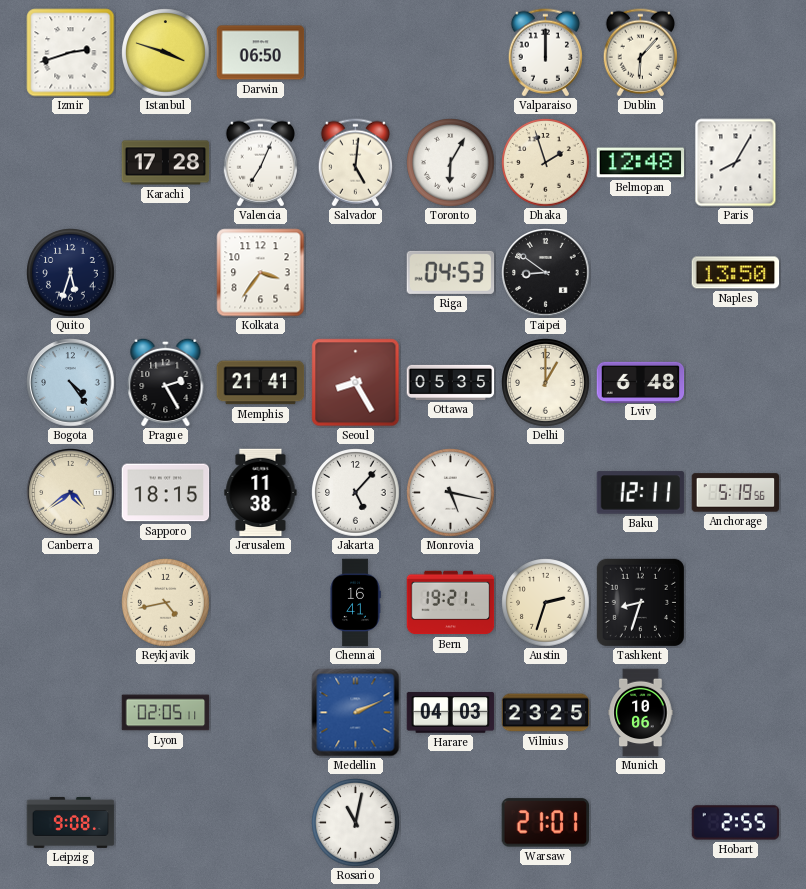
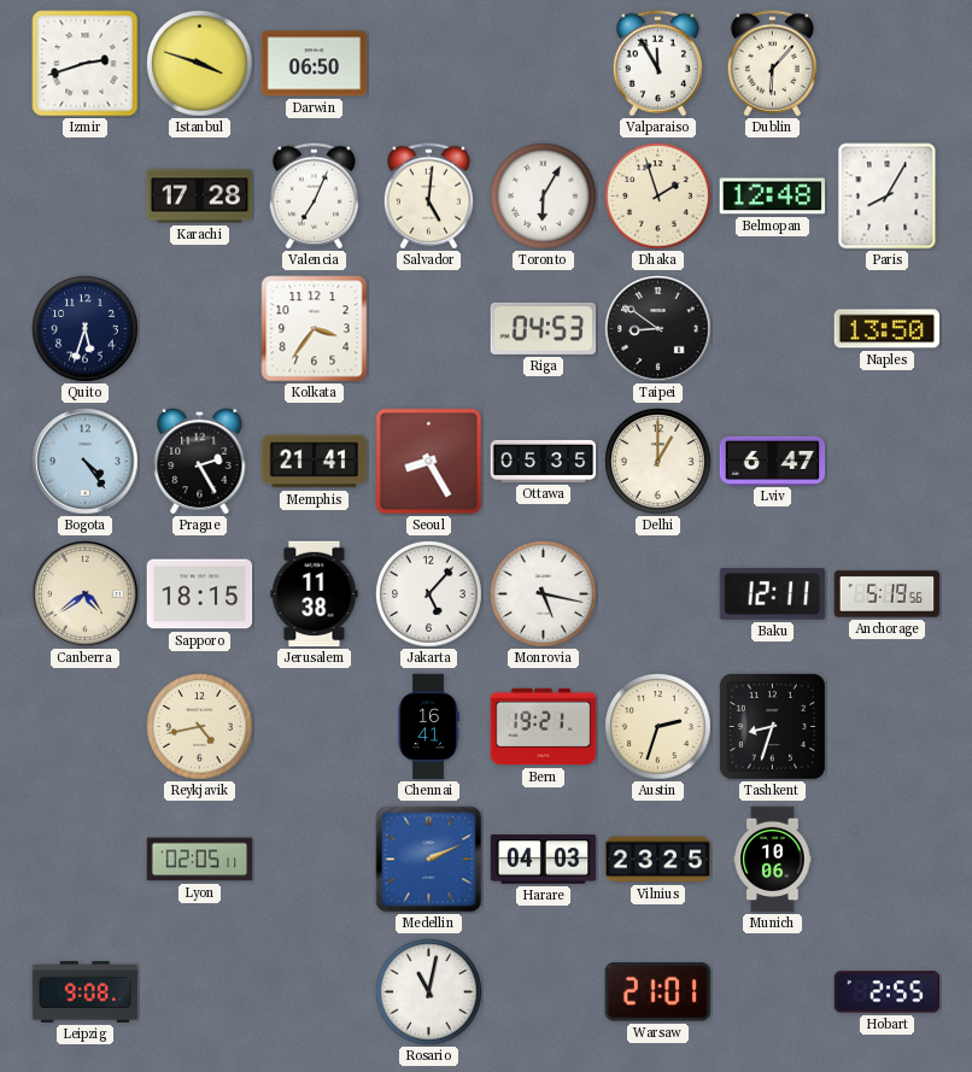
Valparaiso: 12:00 -> 11:55 (657, 64)
Lviv: 6:48 -> 6:47 (773, 461)
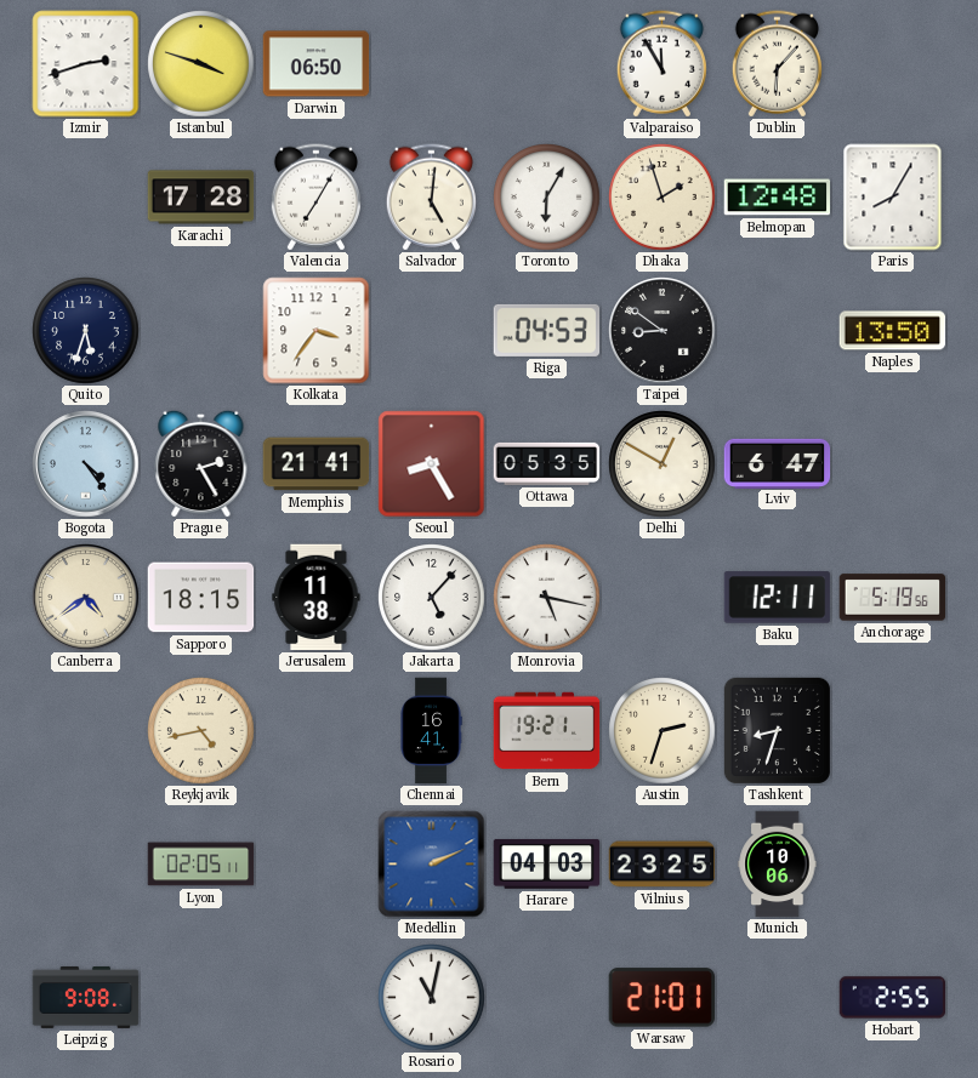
Valencia: 7:04 -> 7:05 (315, 198)
Delhi: 1:00 -> 12:50 (663, 464)
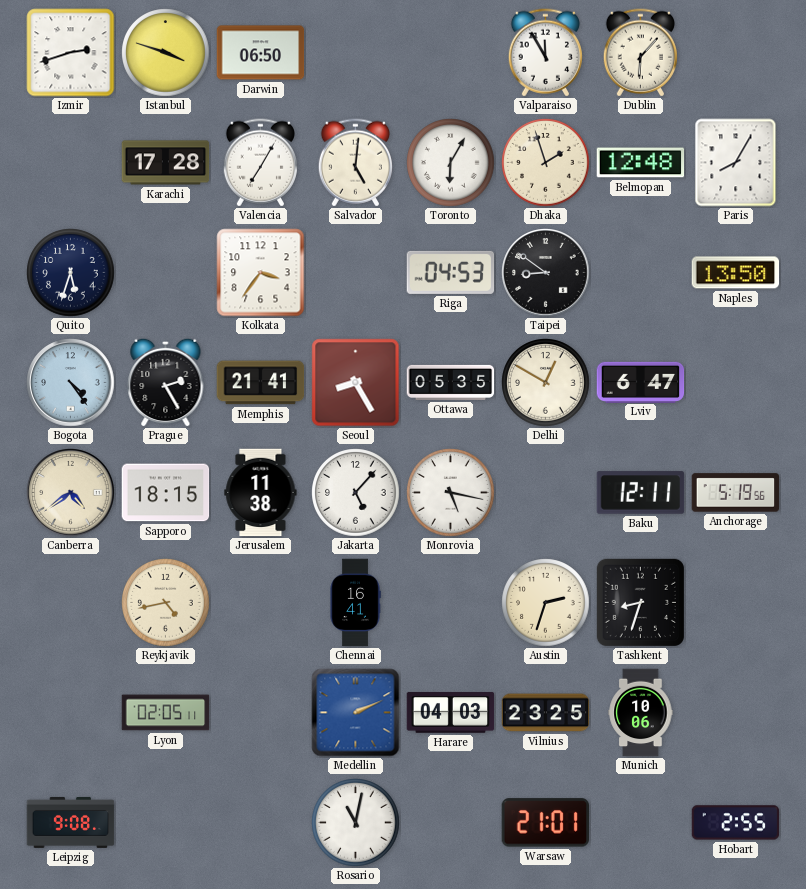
Bern: 19:21 -> none (547, 731)
